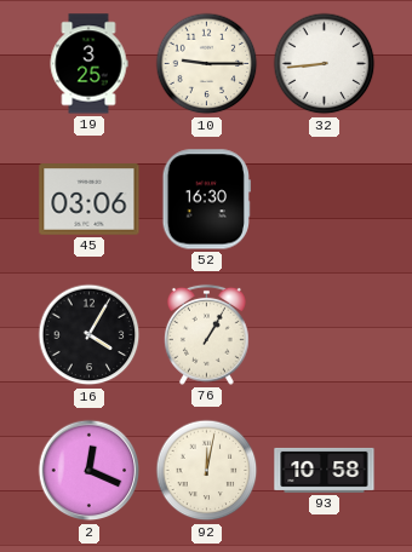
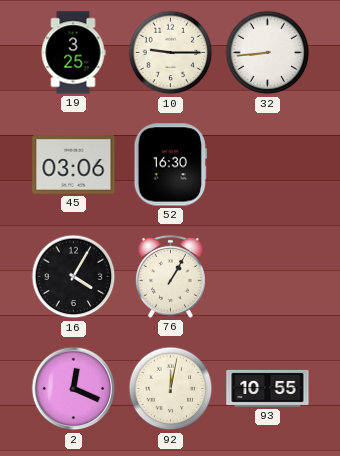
93: 10:58 -> 10:55 (268, 388)
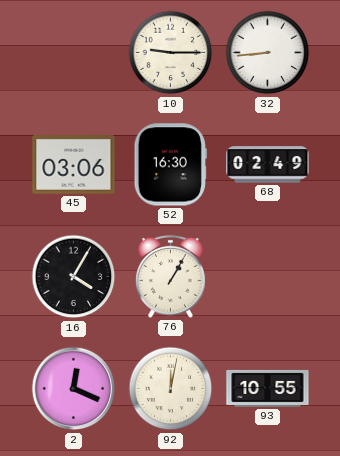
19: 3:25 -> none (73, 53)
68: none -> 02:49 (268, 165)
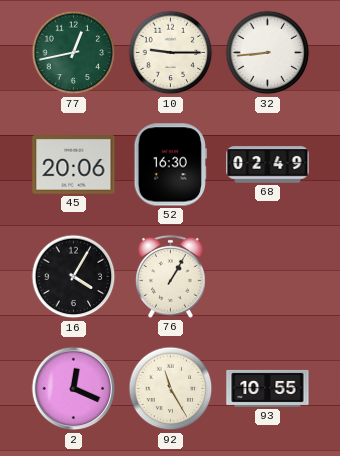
77: none -> 12:43 (74, 53)
45: 03:06 -> 20:06 (74, 165)
92: 12:02 -> 11:25 (171, 389)
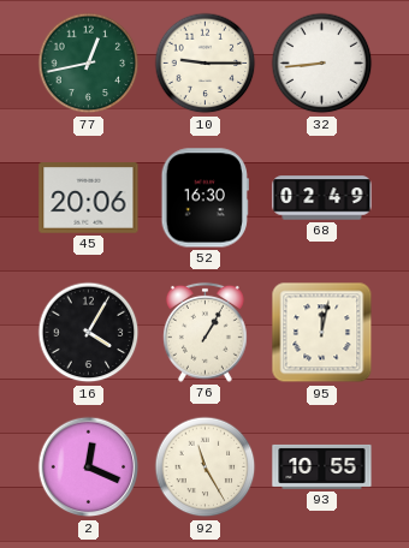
95: none -> 12:02 (322, 333)
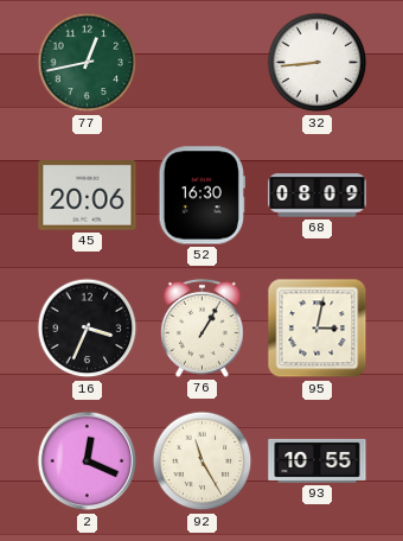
10: 9:15 -> none (206, 64)
68: 02:49 -> 08:09 (318, 196)
16: 4:05 -> 3:34 (88, 329)
95: 12:02 -> 3:02 (318, 329)
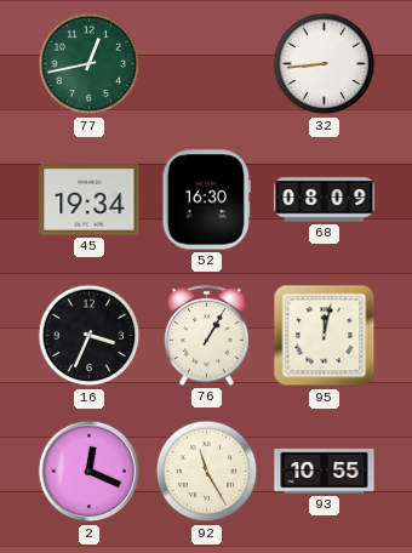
45: 20:06 -> 19:34 (90, 200)
95: 3:02 -> 12:02 (325, 336)
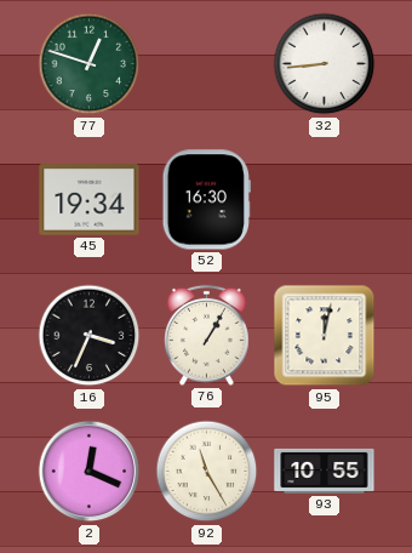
77: 12:43 -> 12:48 (90, 64)
68: 08:09 -> none (325, 200)
